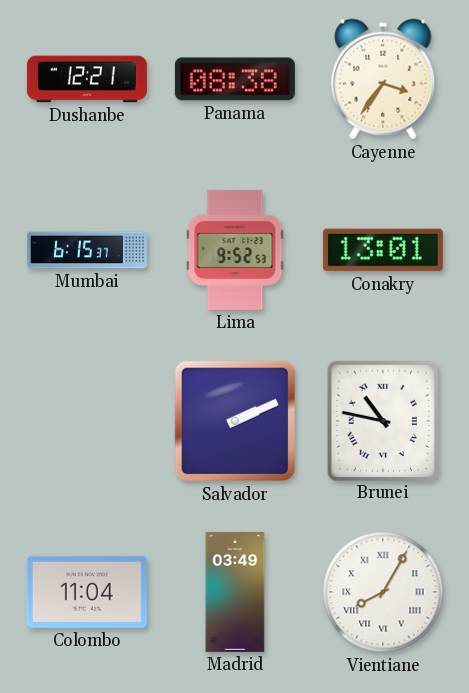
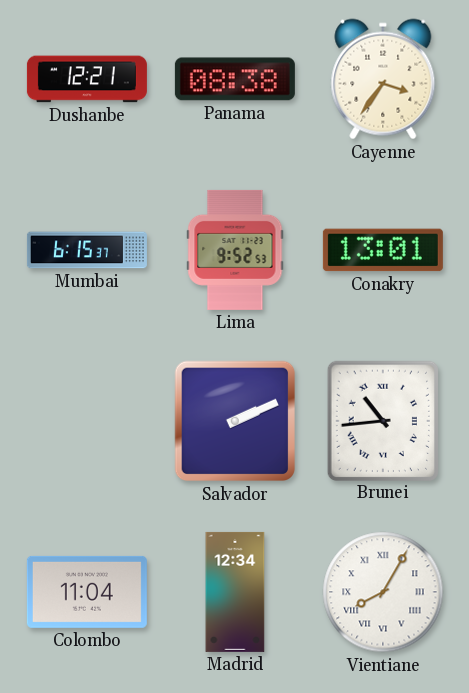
Brunei: 10:47 -> 10:44 (382, 420)
Madrid: 03:49 -> 12:34 (235, 592)
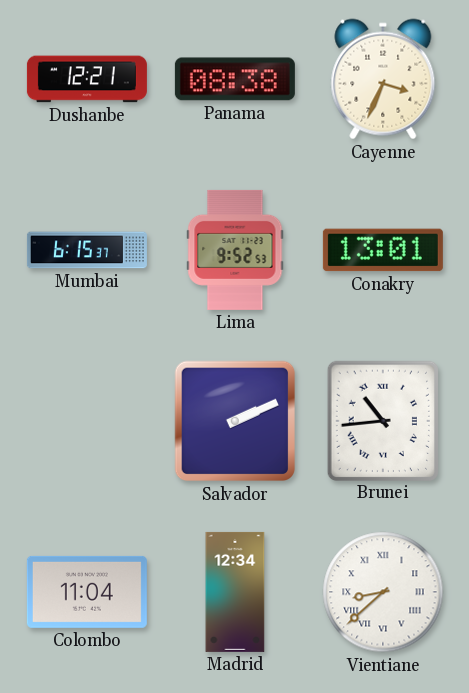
Cayenne: 3:36 -> 3:34 (383, 79)
Vientiane: 8:05 -> 8:38 (383, 592)
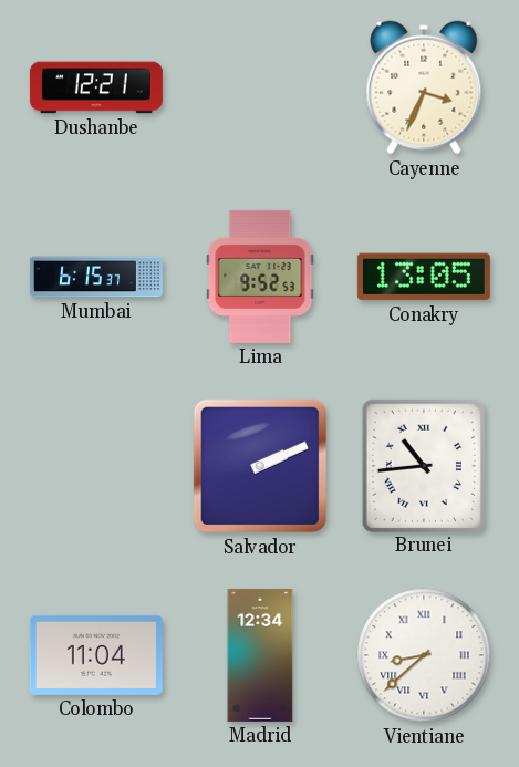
Panama: 08:38 -> none (235, 79)
Conakry: 13:01 -> 13:05 (424, 277)
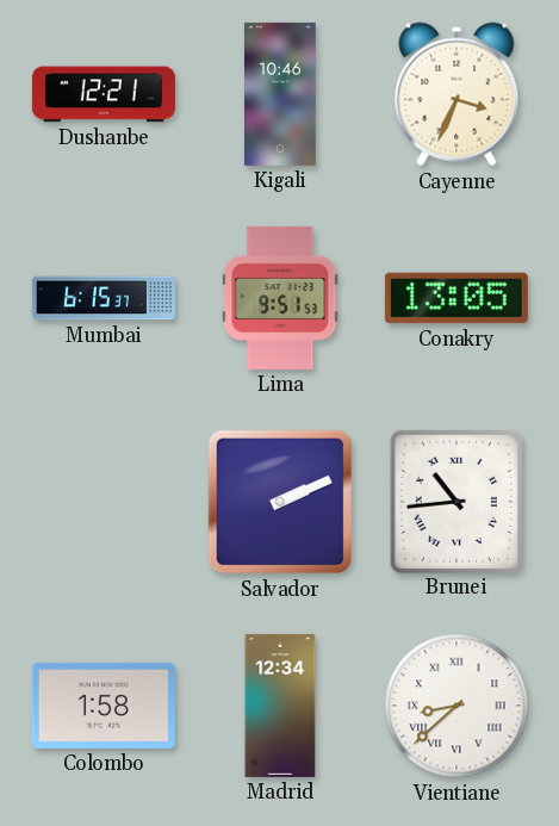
Kigali: none -> 10:46 (281, 94)
Lima: 9:52 -> 9:51 (280, 298)
Colombo: 11:04 -> 1:58 (104, 706)
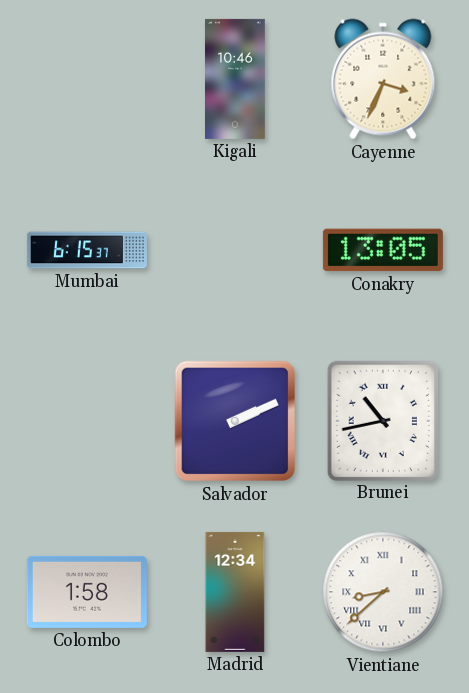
Dushanbe: 12:21 -> none (104, 94)
Lima: 9:51 -> none (280, 298)
Brunei: 10:44 -> 10:43 (382, 420)
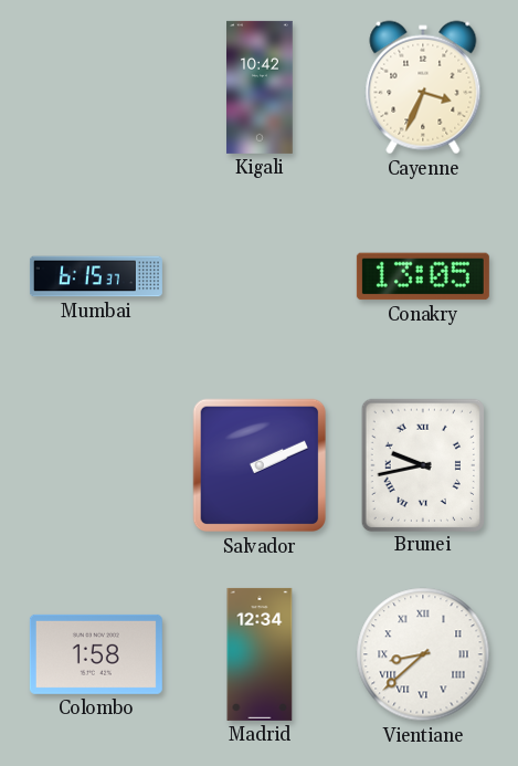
Kigali: 10:46 -> 10:42 (261, 87)
Brunei: 10:43 -> 9:43 (422, 464)
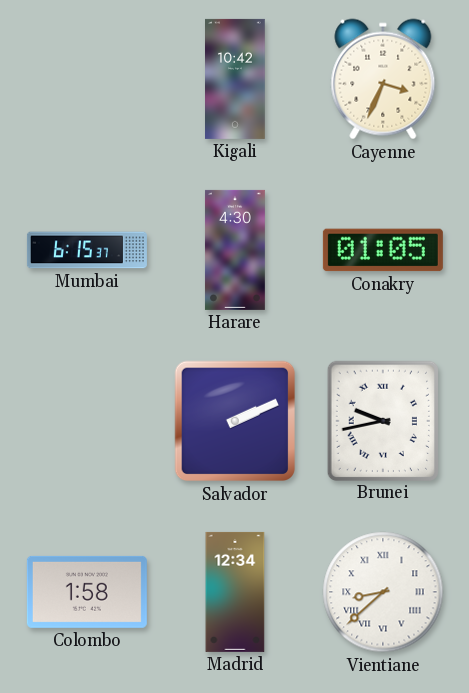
Harare: none -> 4:30 (235, 250)
Conakry: 13:05 -> 01:05 (383, 250)
